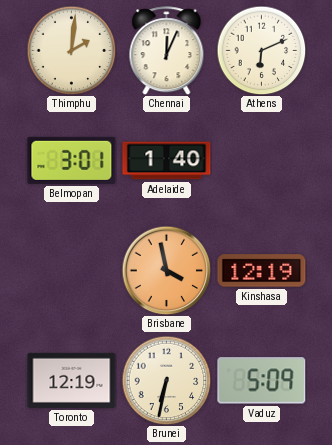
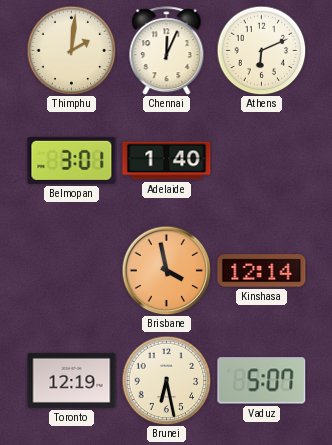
Kinshasa: 12:19 -> 12:14 (262, 271)
Brunei: 6:32 -> 6:28 (166, 380)
Vaduz: 5:09 -> 5:07 (262, 381)
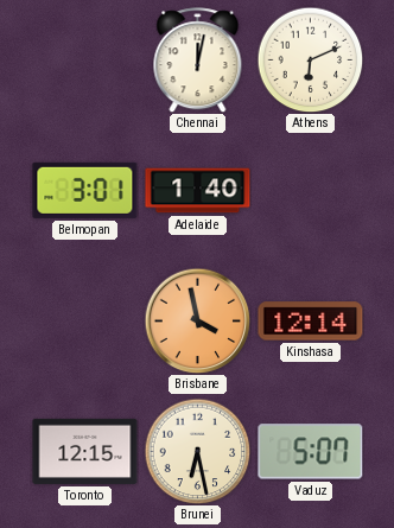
Thimphu: 2:01 -> none (71, 50)
Chennai: 12:04 -> 12:02 (198, 61)
Toronto: 12:19 -> 12:15 (85, 451)
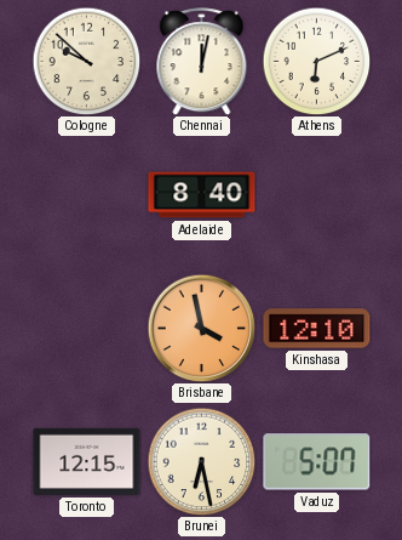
Cologne: none -> 9:52 (86, 61)
Belmopan: 3:01 -> none (85, 190)
Adelaide: 1:40 -> 8:40 (202, 195)
Kinshasa: 12:14 -> 12:10 (317, 329)
